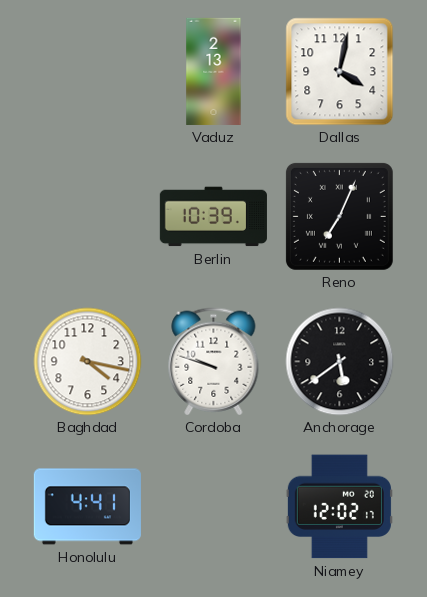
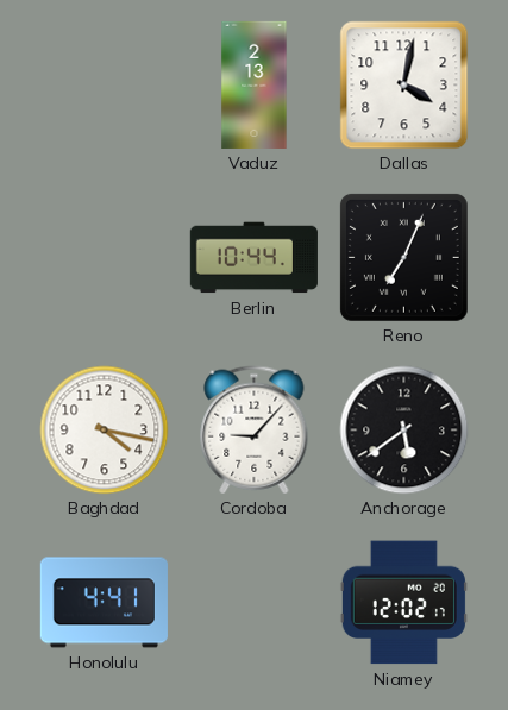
Berlin: 10:39 -> 10:44 (253, 258)
Cordoba: 9:48 -> 9:07 (255, 431)
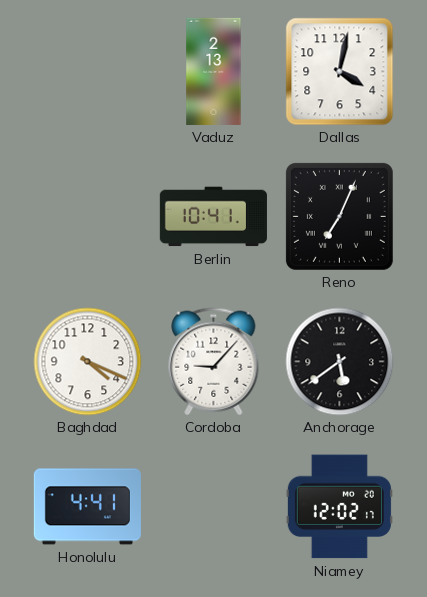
Berlin: 10:44 -> 10:41 (213, 217)
Baghdad: 4:17 -> 4:19 (88, 362)
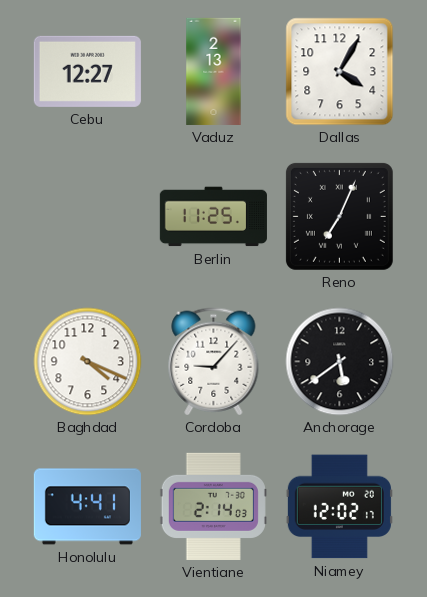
Cebu: none -> 12:27 (87, 71)
Dallas: 4:02 -> 4:05 (340, 72)
Berlin: 10:41 -> 11:25 (213, 217)
Vientiane: none -> 2:14 (213, 506)
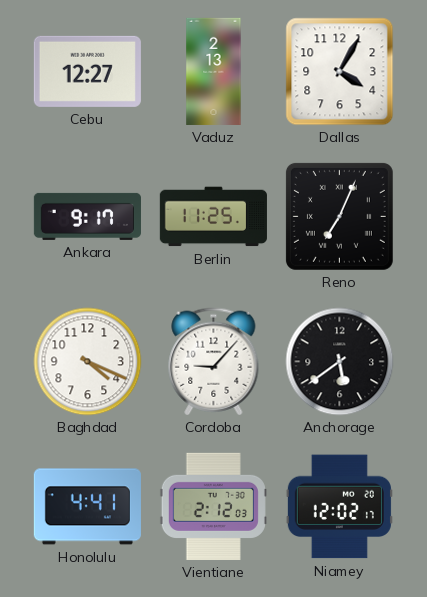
Ankara: none -> 9:17 (87, 216)
Vientiane: 2:14 -> 2:12 (213, 506)
